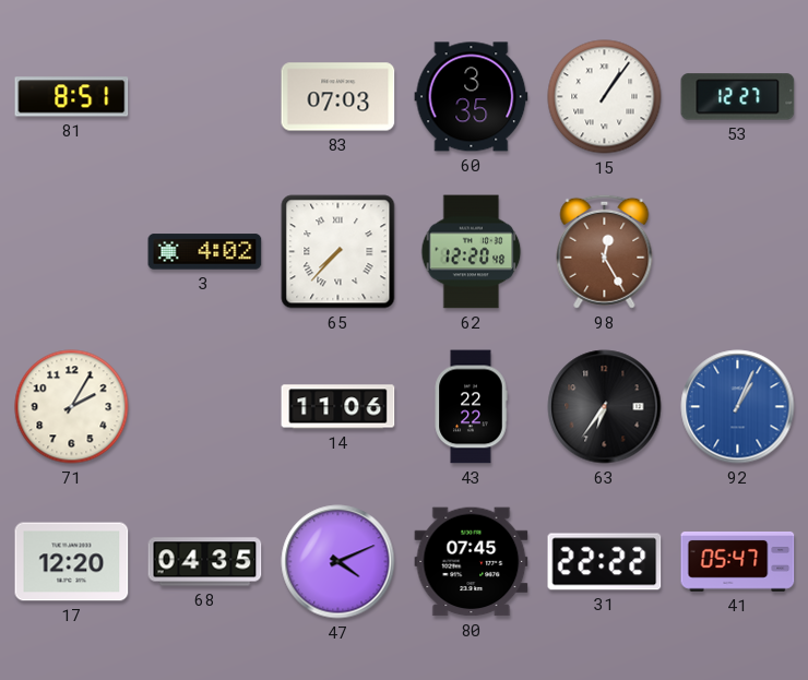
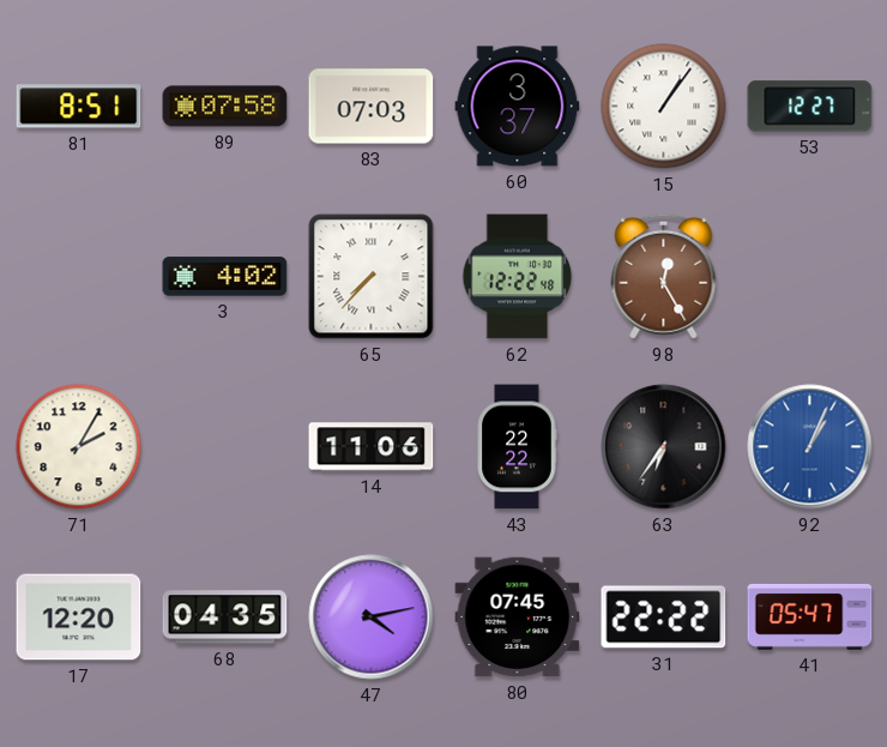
89: none -> 07:58 (225, 107)
60: 3:35 -> 3:37 (518, 107)
62: 12:20 -> 12:22 (518, 277)
47: 4:11 -> 4:13 (372, 618)
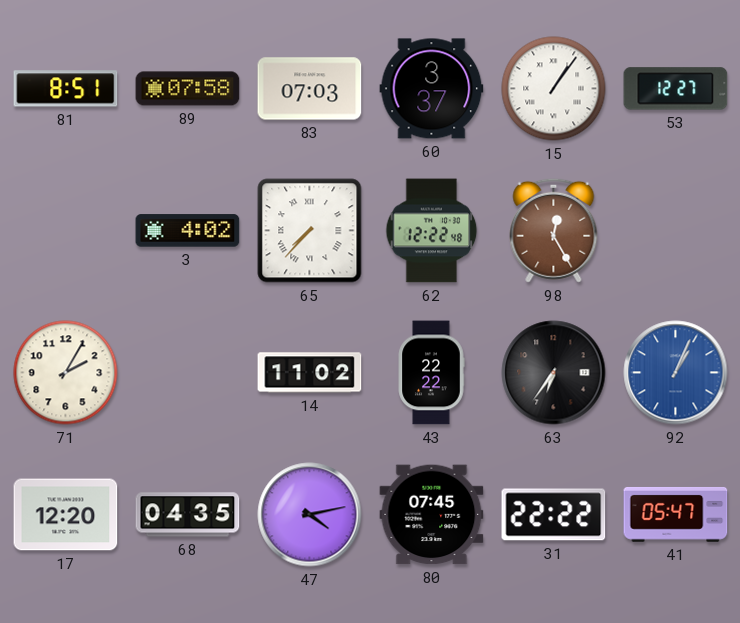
14: 11:06 -> 11:02 (310, 373)
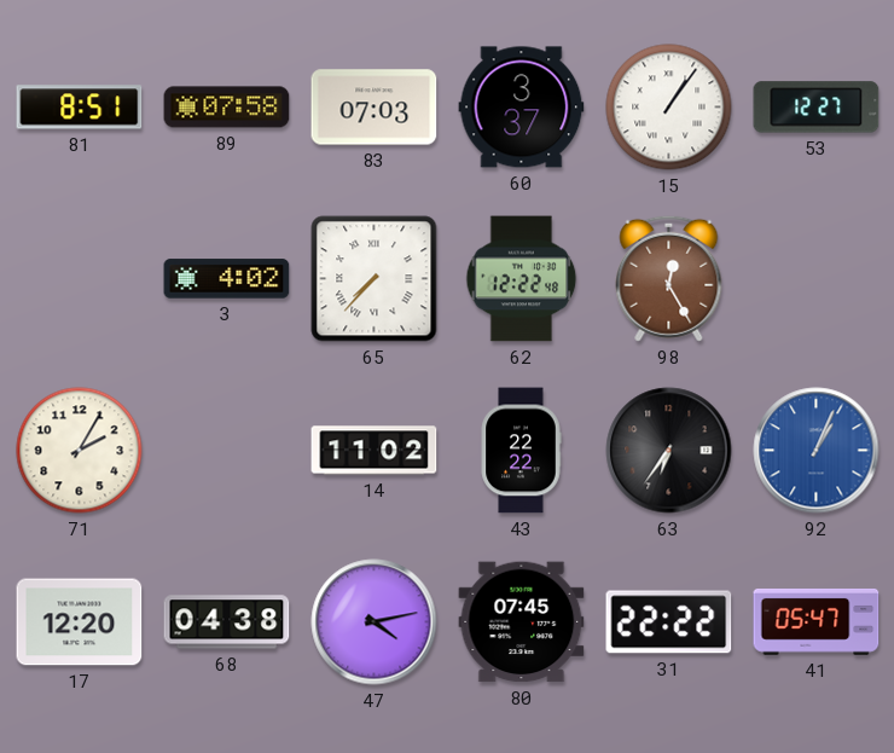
68: 04:35 -> 04:38 (227, 622)
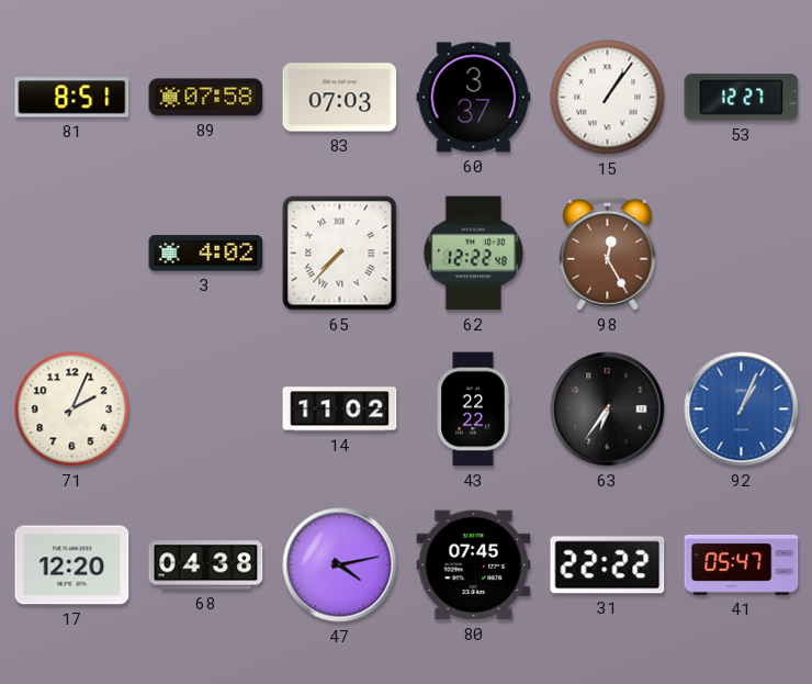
71: 2:05 -> 2:04 (72, 410)
